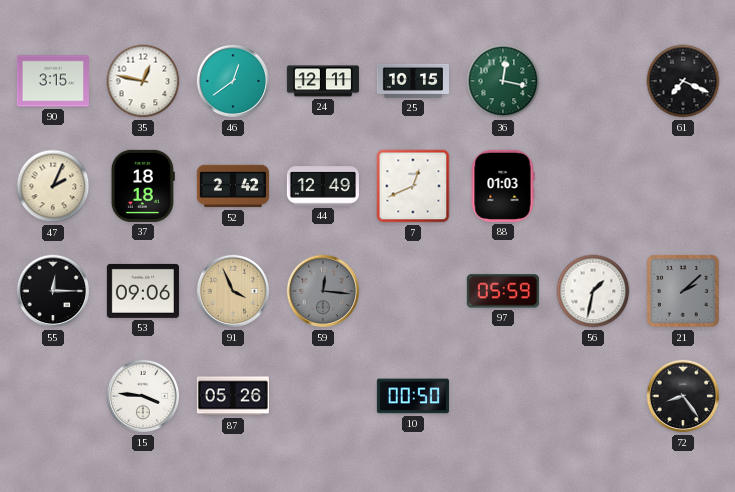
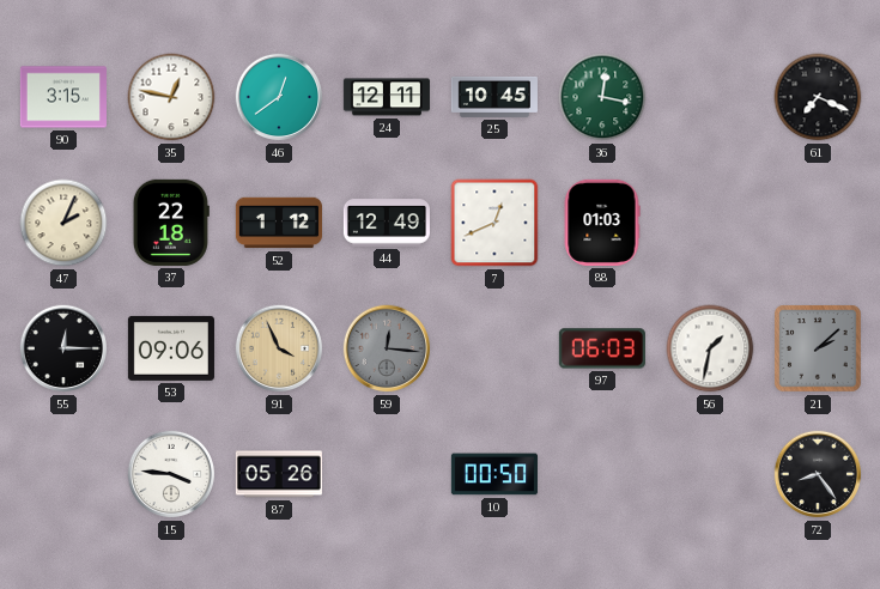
25: 10:15 -> 10:45 (494, 97)
37: 18:18 -> 22:18 (171, 223)
52: 2:42 -> 1:12 (279, 223)
97: 05:59 -> 06:03 (602, 348)
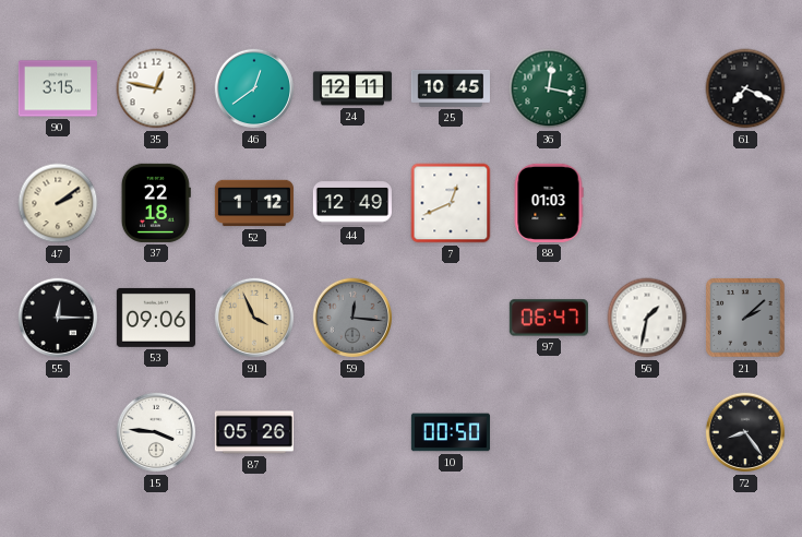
47: 2:04 -> 2:09 (58, 203)
97: 06:03 -> 06:47 (549, 318)
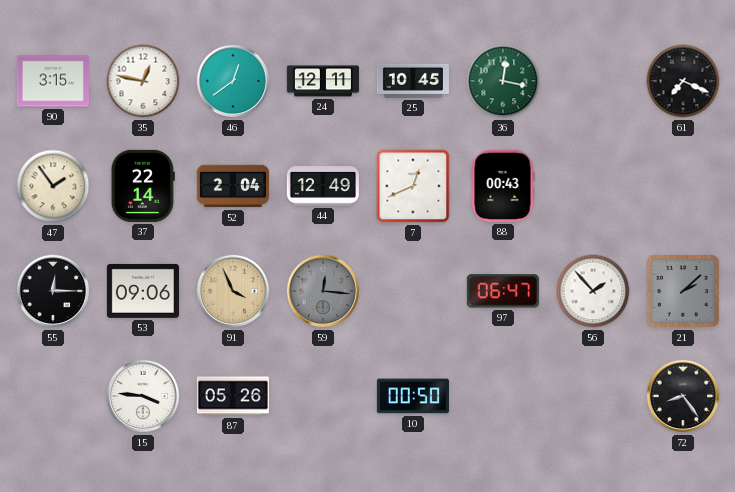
47: 2:09 -> 1:54 (53, 186)
37: 22:18 -> 22:14 (143, 186)
52: 1:12 -> 2:04 (233, 186)
88: 01:03 -> 00:43 (503, 186)
56: 1:32 -> 1:53 (593, 291)
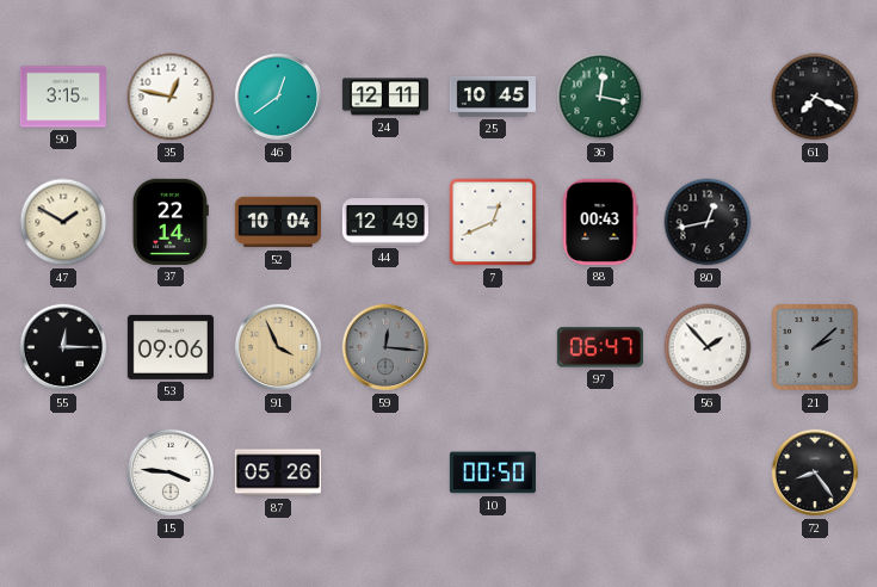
47: 1:54 -> 1:50 (63, 222)
52: 2:04 -> 10:04 (278, 222)
80: none -> 12:43 (708, 222)
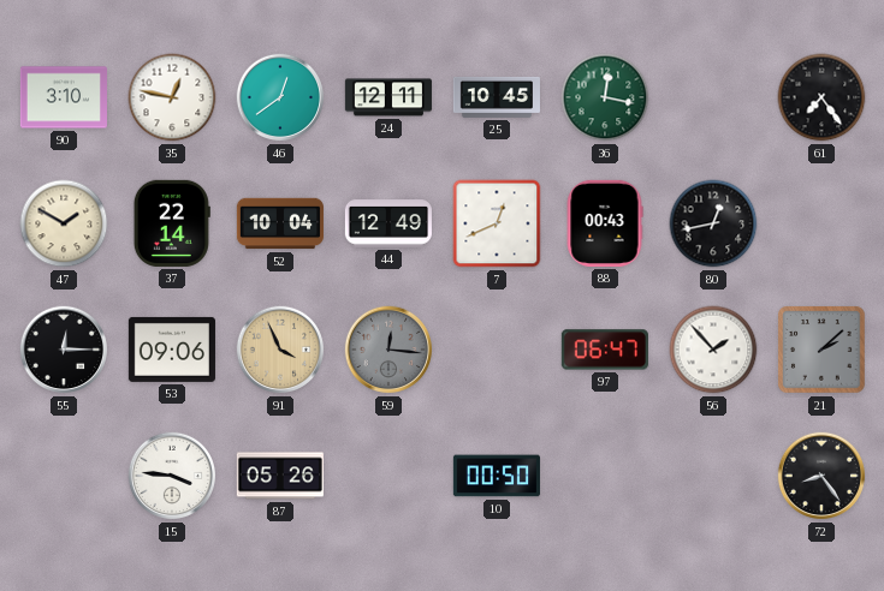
90: 3:15 -> 3:10 (64, 97)
61: 7:19 -> 7:24 (821, 97)
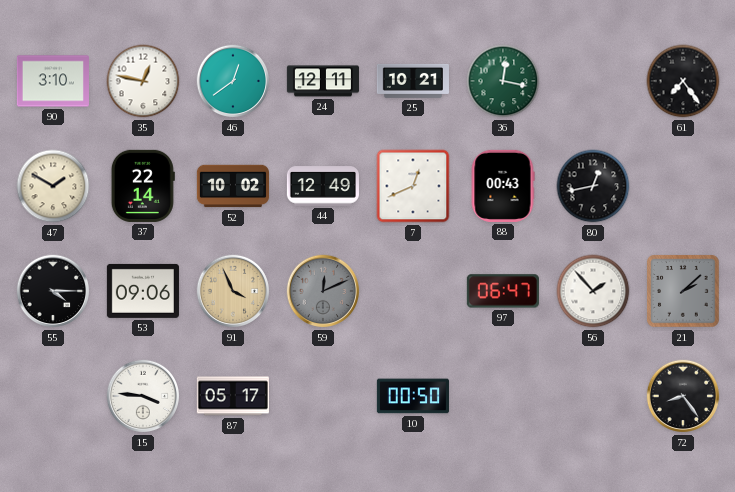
25: 10:45 -> 10:21 (413, 81)
52: 10:04 -> 10:02 (233, 186)
55: 12:15 -> 4:15 (53, 291)
59: 12:16 -> 12:11 (323, 291)
87: 05:26 -> 05:17 (233, 396)
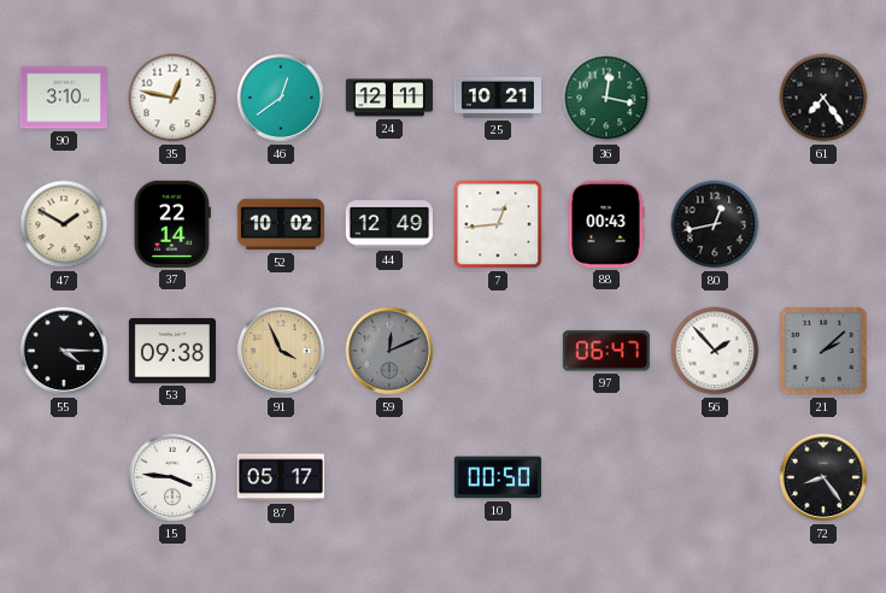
7: 12:41 -> 12:44 (498, 224)
53: 09:06 -> 09:38 (172, 351)
